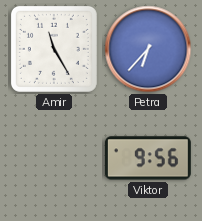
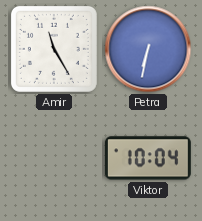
Petra: 6:37 -> 6:32 (148, 49)
Viktor: 9:56 -> 10:04 (148, 158)
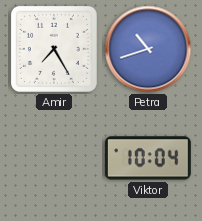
Amir: 11:25 -> 7:25 (54, 49)
Petra: 6:32 -> 10:42 (148, 49)
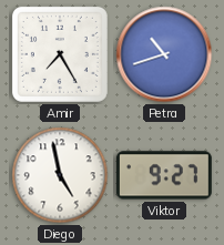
Diego: none -> 4:58 (60, 175)
Viktor: 10:04 -> 9:27 (164, 175)
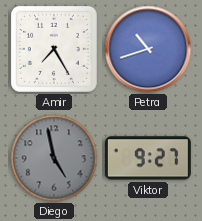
Diego dial: white -> grey (54, 158)
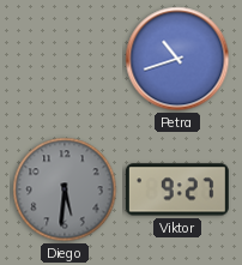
Amir: 7:25 -> none (54, 49)
Diego: 4:58 -> 5:31 (65, 189)
